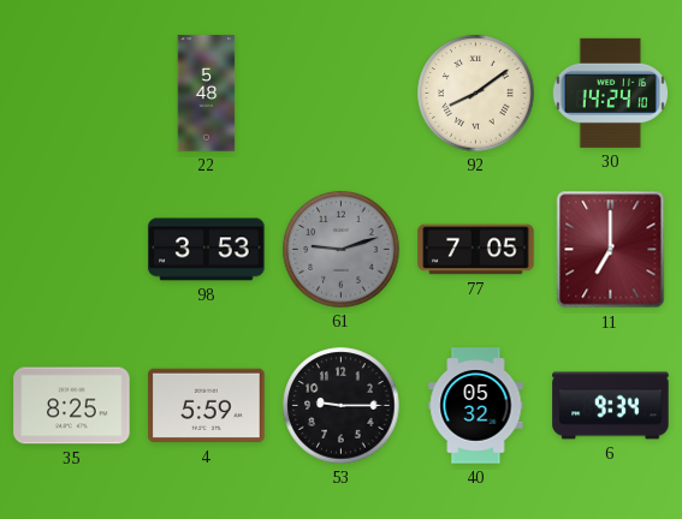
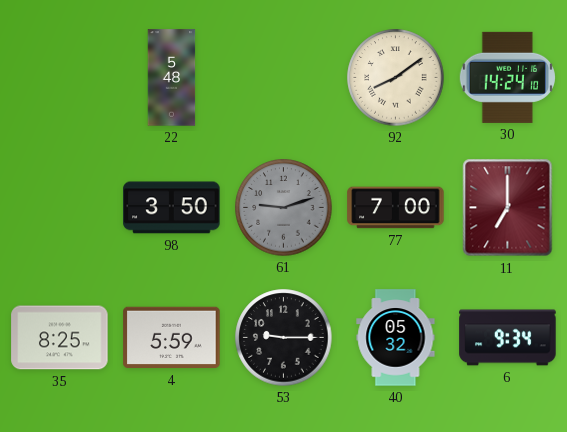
98: 3:53 -> 3:50 (172, 208)
77: 7:05 -> 7:00 (396, 208)
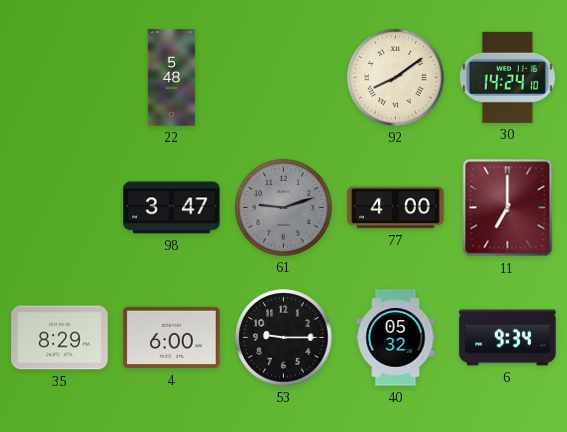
98: 3:50 -> 3:47 (172, 208)
77: 7:00 -> 4:00 (396, 208)
35: 8:25 -> 8:29 (60, 338)
4: 5:59 -> 6:00 (172, 338)
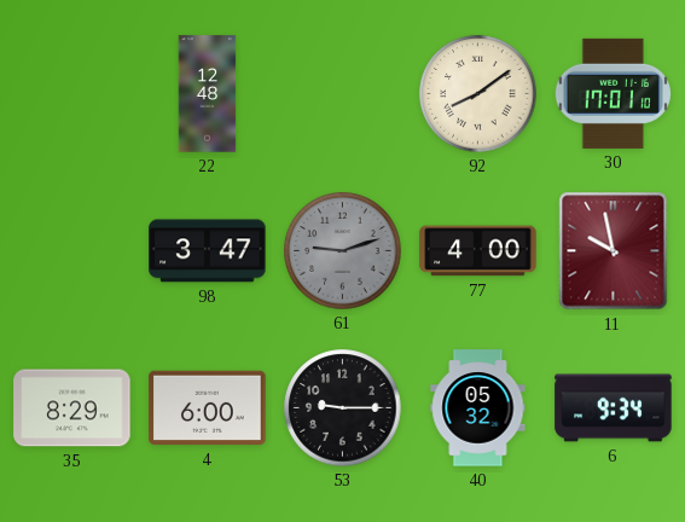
22: 5:48 -> 12:48 (208, 94)
30: 14:24 -> 17:01 (613, 93)
11: 7:00 -> 9:58 (614, 251)
